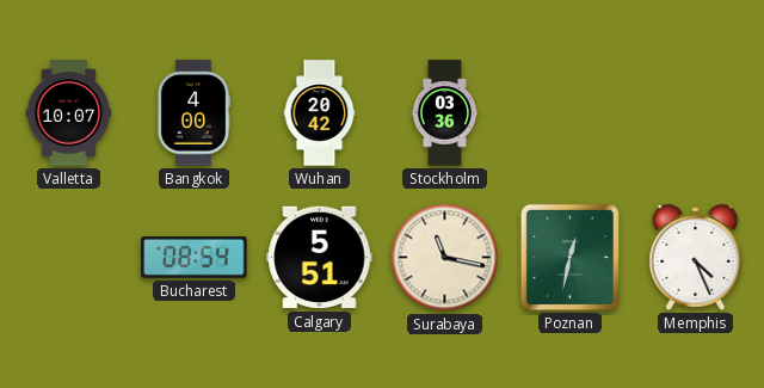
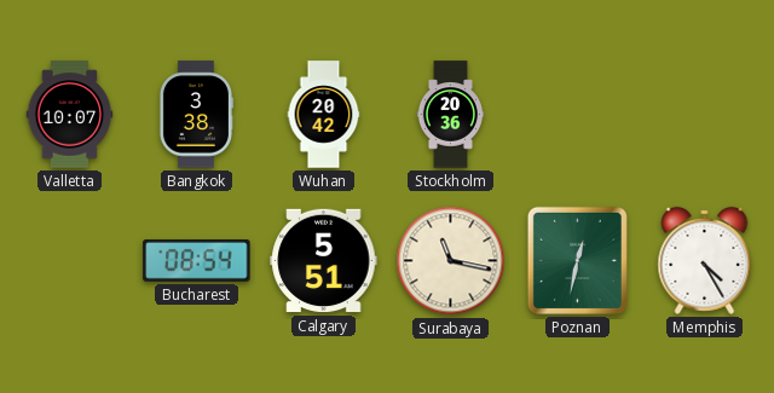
Bangkok: 4:00 -> 3:38 (196, 115)
Stockholm: 03:36 -> 20:36 (450, 115)
Memphis: 4:26 -> 4:25 (705, 260)
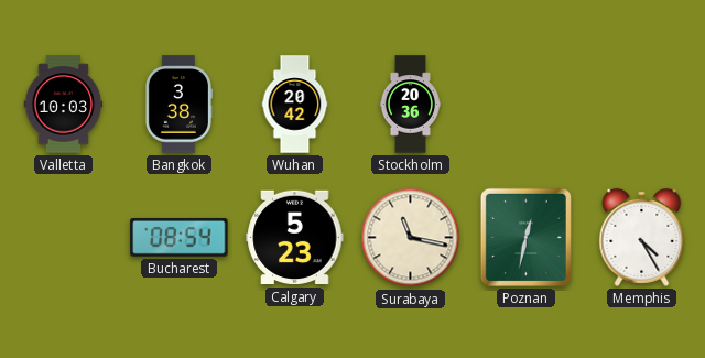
Valletta: 10:07 -> 10:03 (64, 105)
Calgary: 5:51 -> 5:23 (295, 238)
